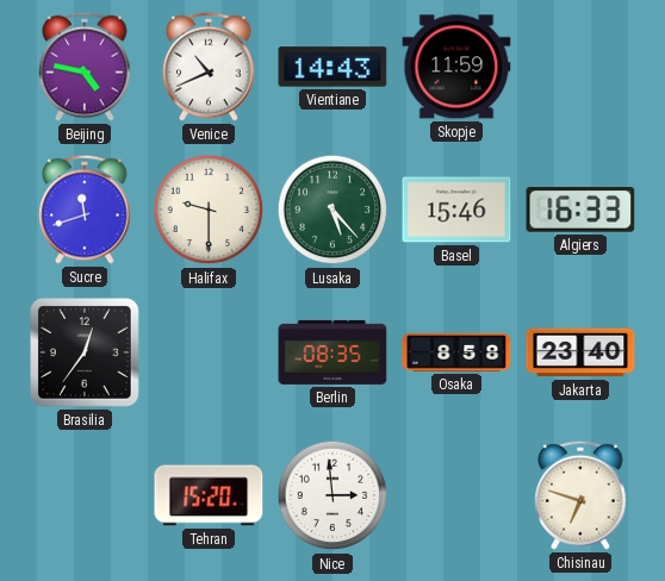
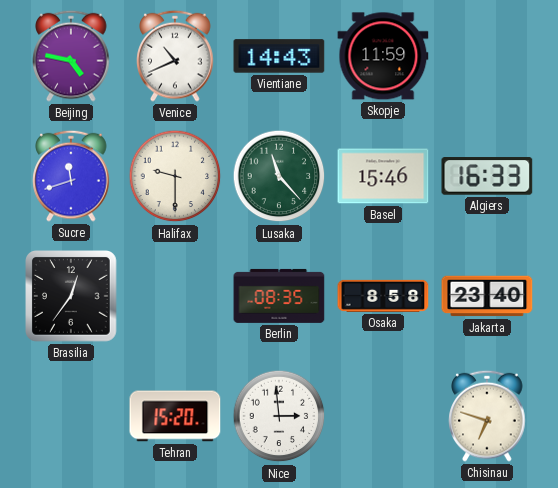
Lusaka: 5:23 -> 11:23 (279, 176)
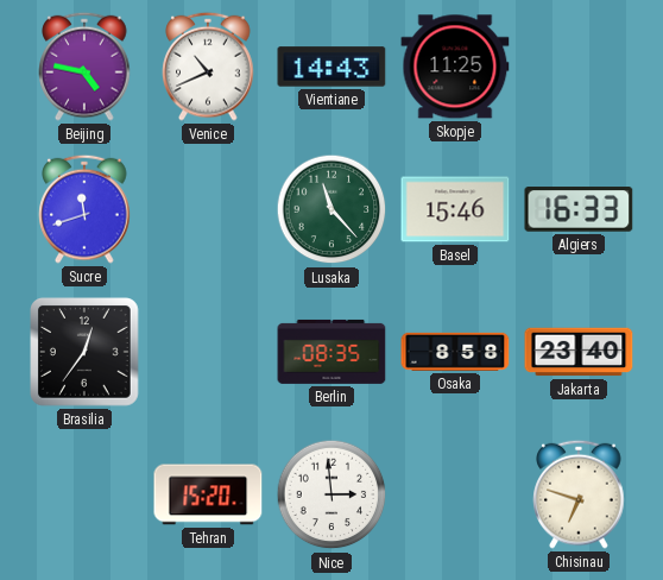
Skopje: 11:59 -> 11:25 (455, 67)
Halifax: 9:30 -> none (175, 176)
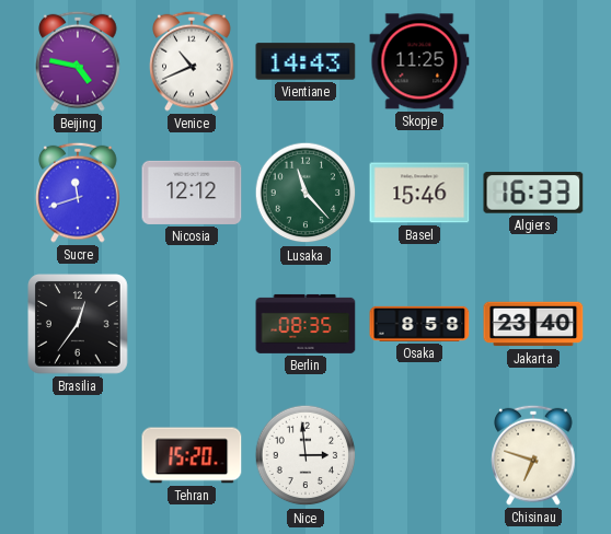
Nicosia: none -> 12:12 (192, 193)
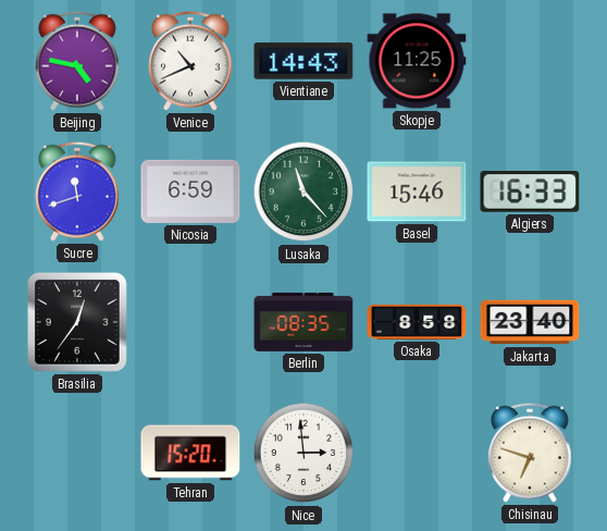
Nicosia: 12:12 -> 6:59 (190, 192)
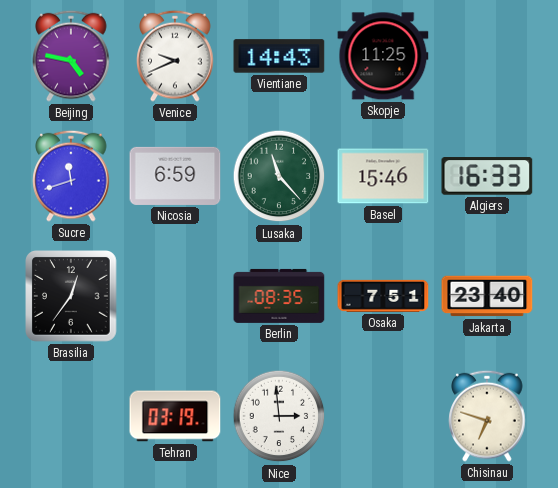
Venice: 10:41 -> 9:41 (175, 56)
Osaka: 8:58 -> 7:51 (383, 296)
Tehran: 15:20 -> 03:19 (175, 416)
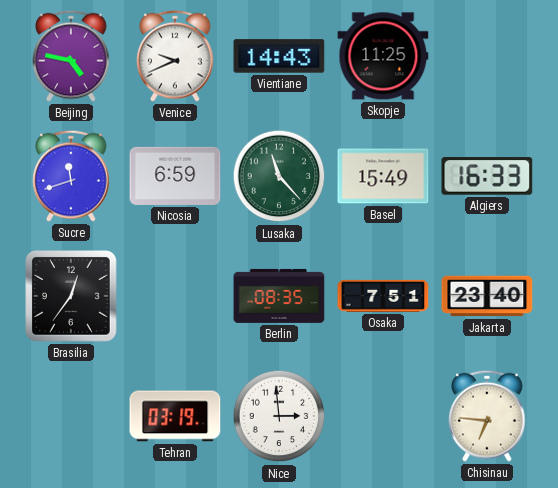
Basel: 15:46 -> 15:49 (383, 176)
Chisinau: 6:48 -> 6:46 (487, 416)
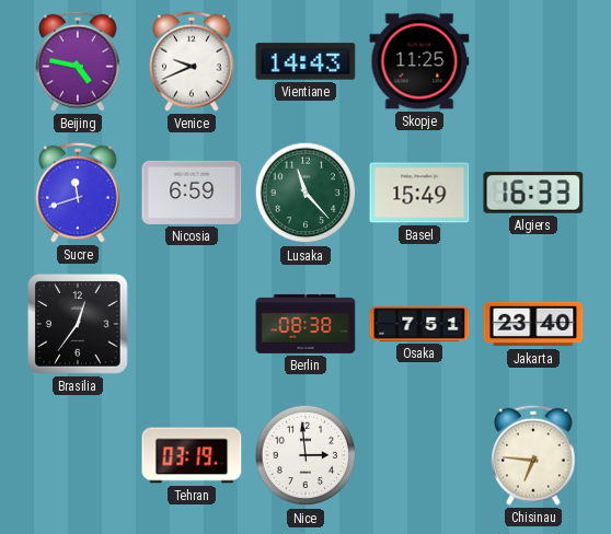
Berlin: 08:35 -> 08:38 (305, 324)
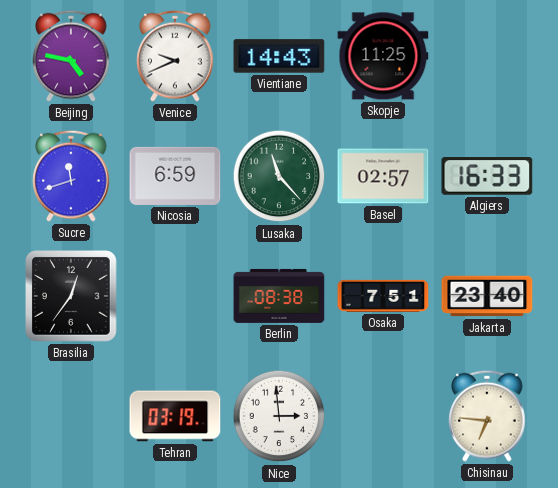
Basel: 15:49 -> 02:57 (383, 176)
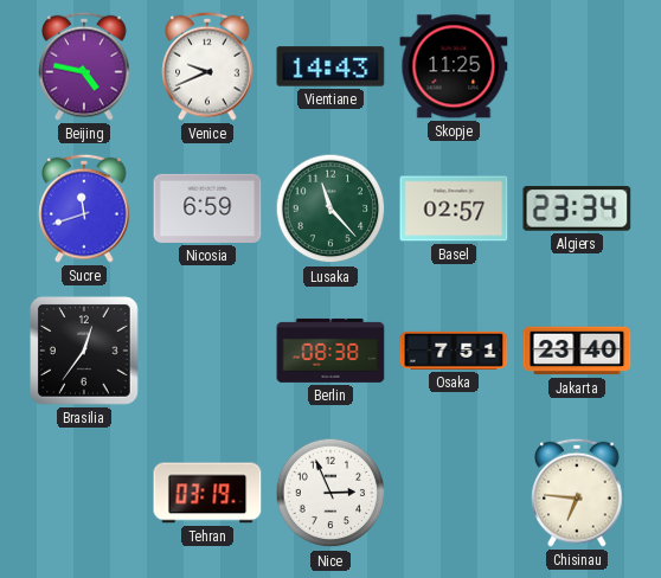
Algiers: 16:33 -> 23:34 (577, 208)
Nice: 2:59 -> 2:56 (330, 493)
